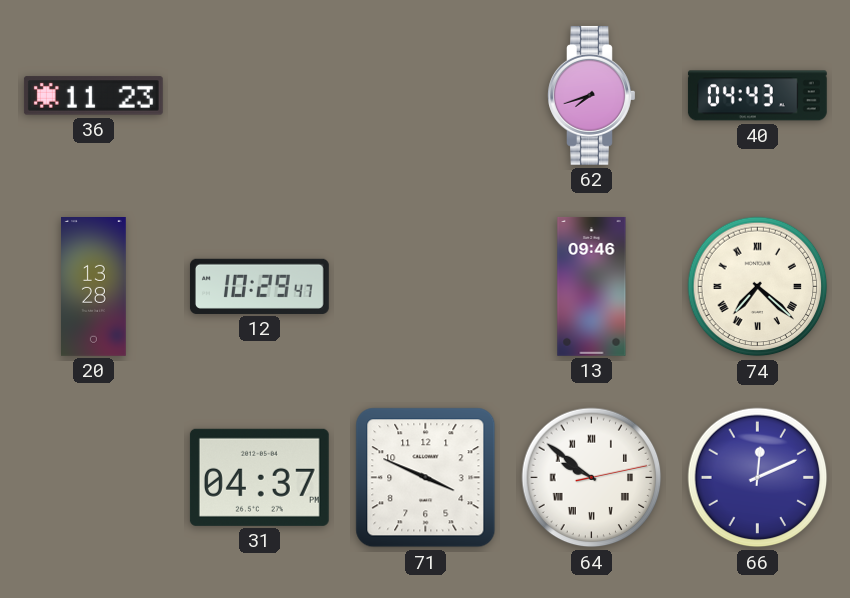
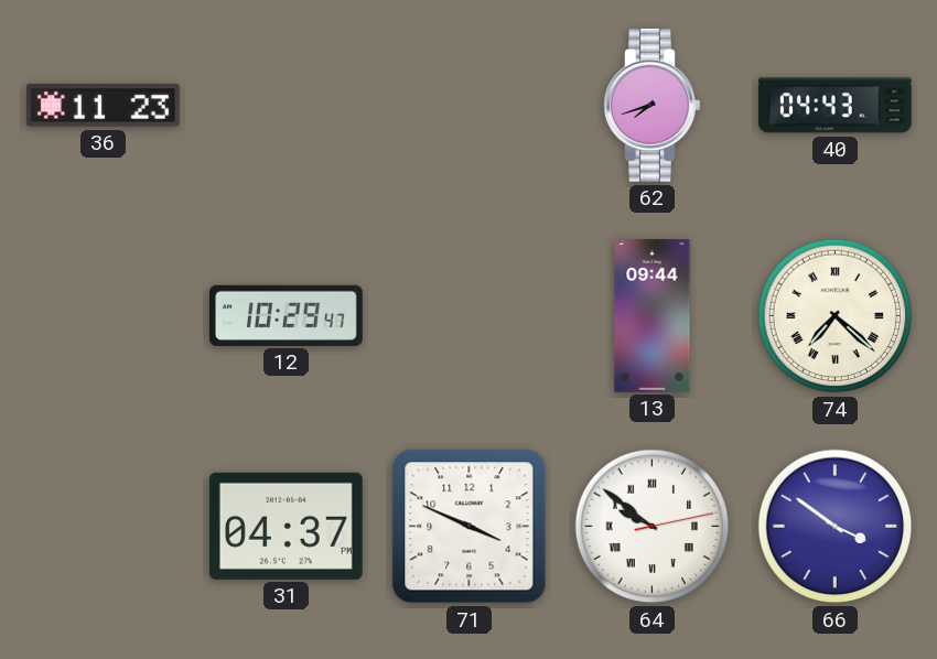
20: 13:28 -> none (94, 287)
13: 09:46 -> 09:44 (653, 315)
66: 12:11 -> 3:51 (836, 527)
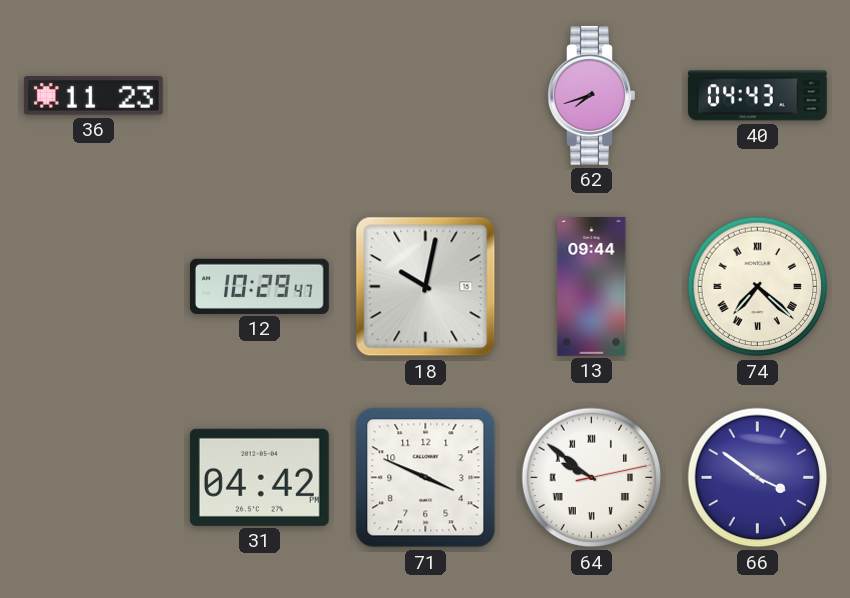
18: none -> 10:02 (426, 287)
31: 04:37 -> 04:42 (259, 477)
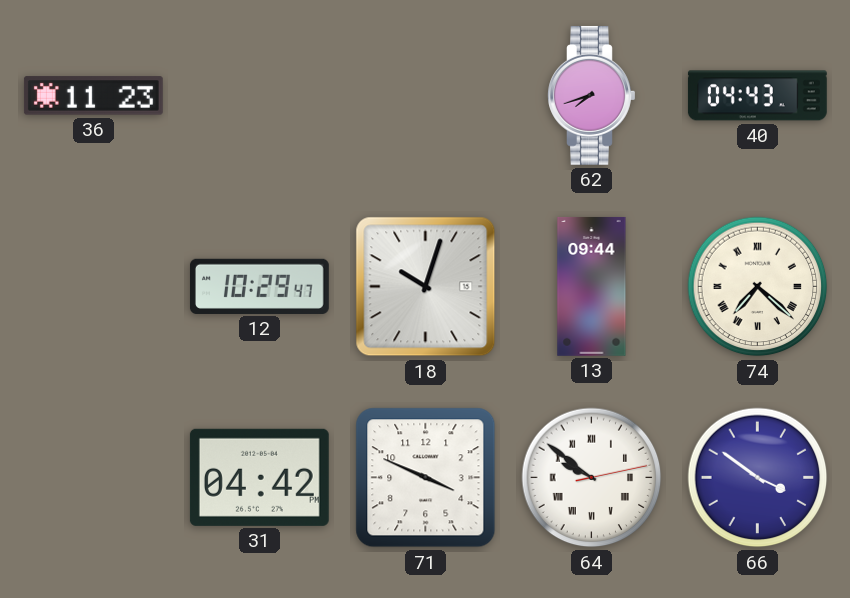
18: 10:02 -> 10:03 (426, 287)
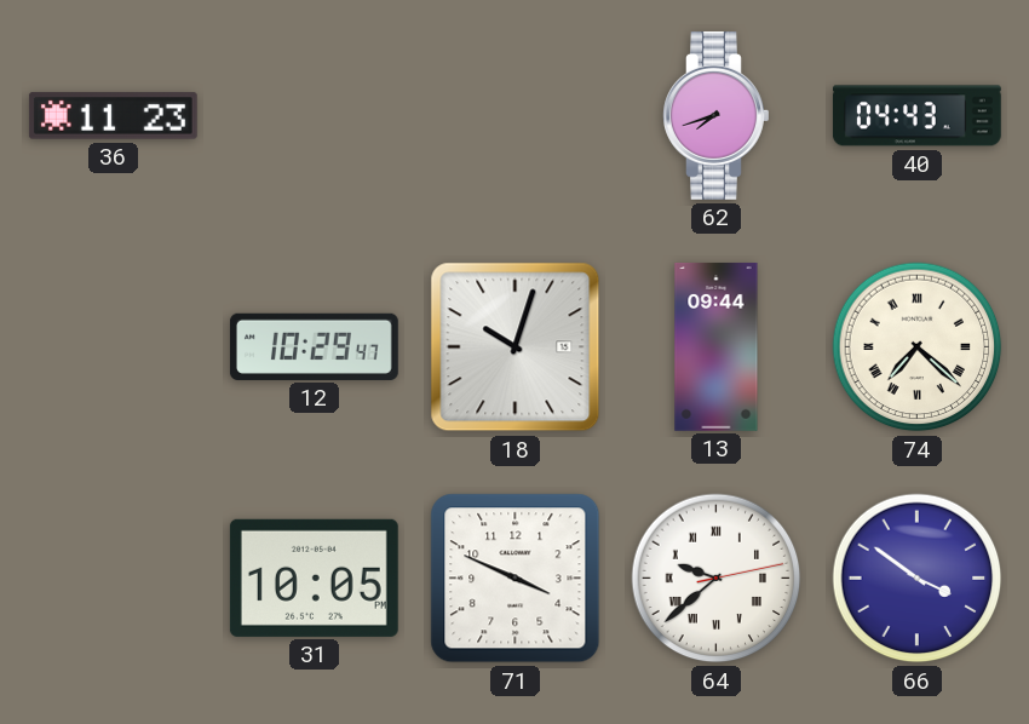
31: 04:42 -> 10:05 (314, 578)
64: 9:51 -> 9:38 (717, 579)
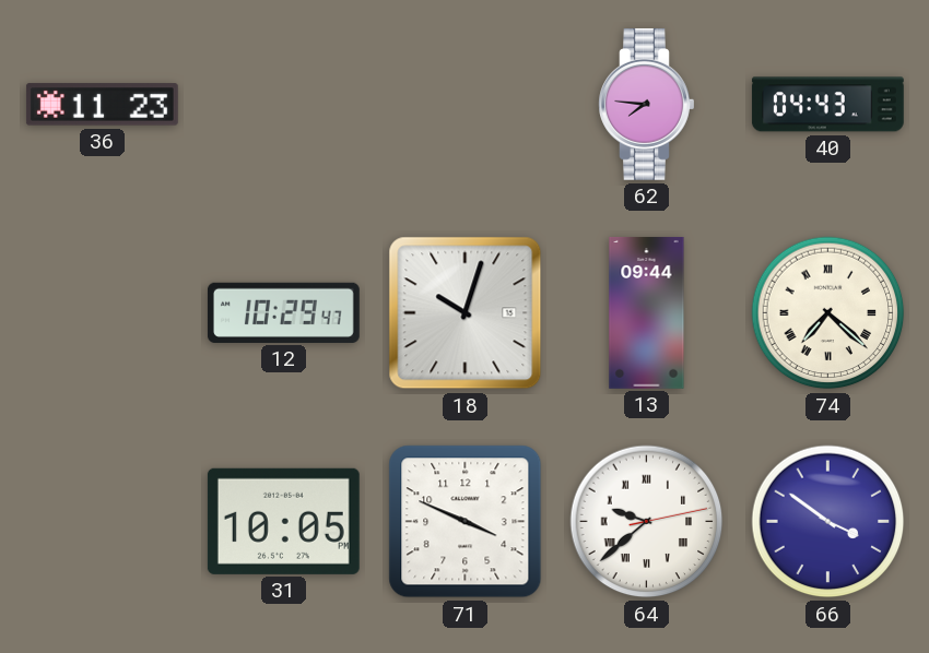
62: 7:42 -> 7:46 (647, 104)
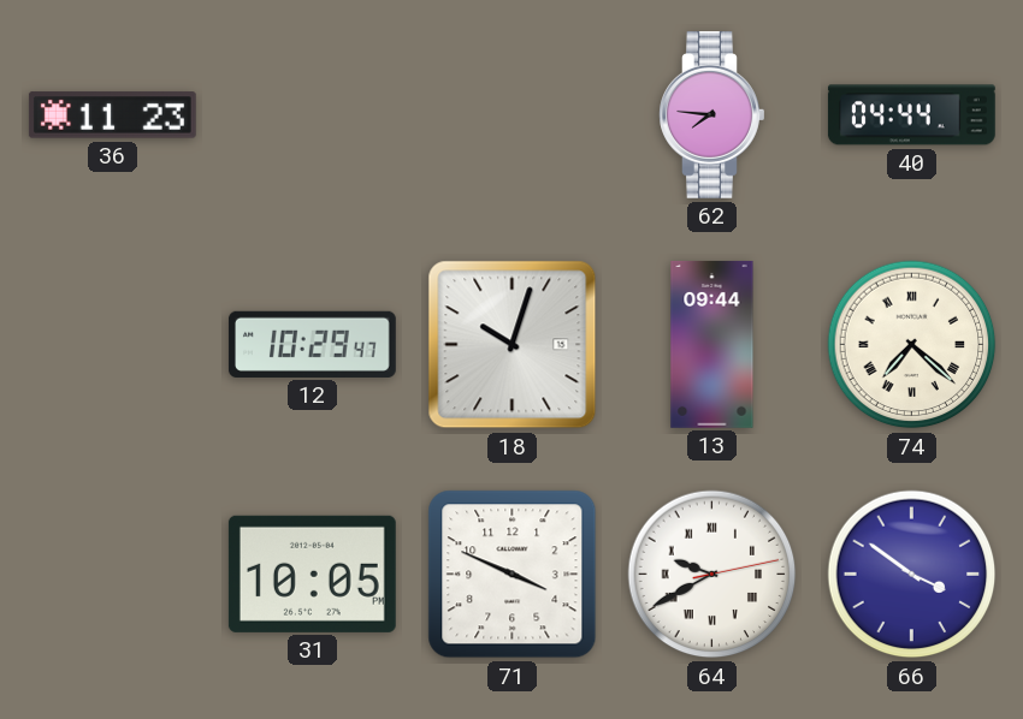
40: 04:43 -> 04:44 (911, 115)
64: 9:38 -> 9:40 (712, 575)
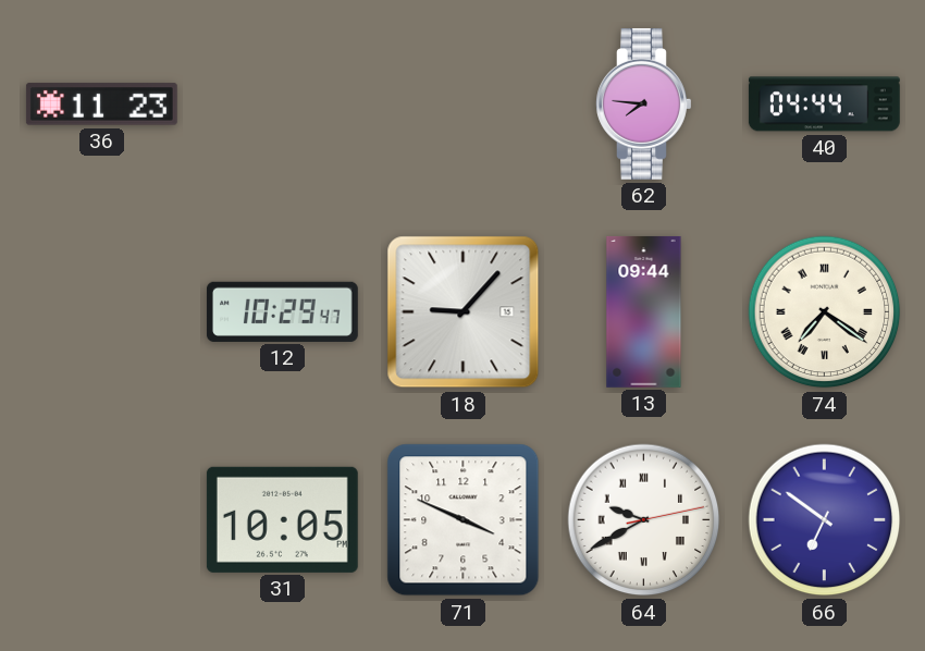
18: 10:03 -> 9:07 (464, 312)
74: 7:22 -> 7:21 (825, 312)
66: 3:51 -> 6:51 (825, 520)
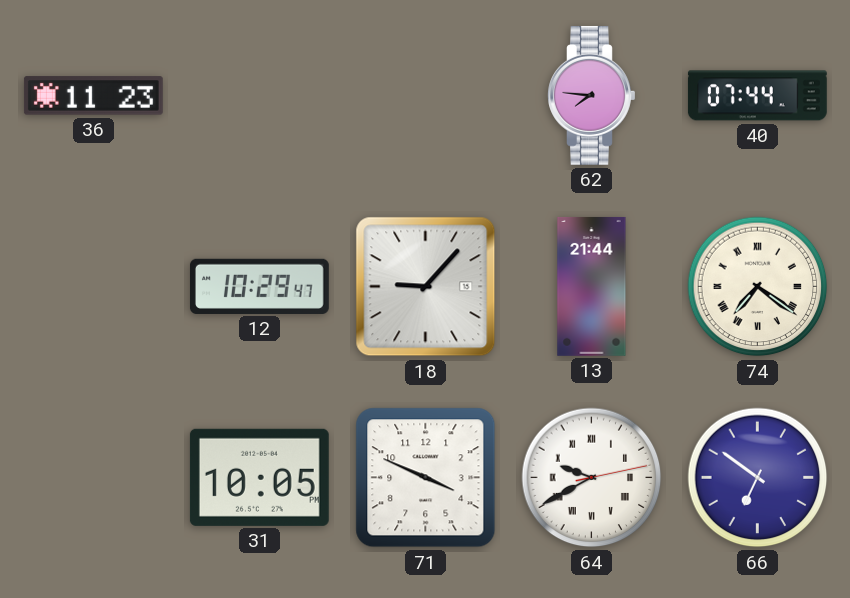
40: 04:44 -> 07:44 (757, 96)
13: 09:44 -> 21:44 (592, 286)
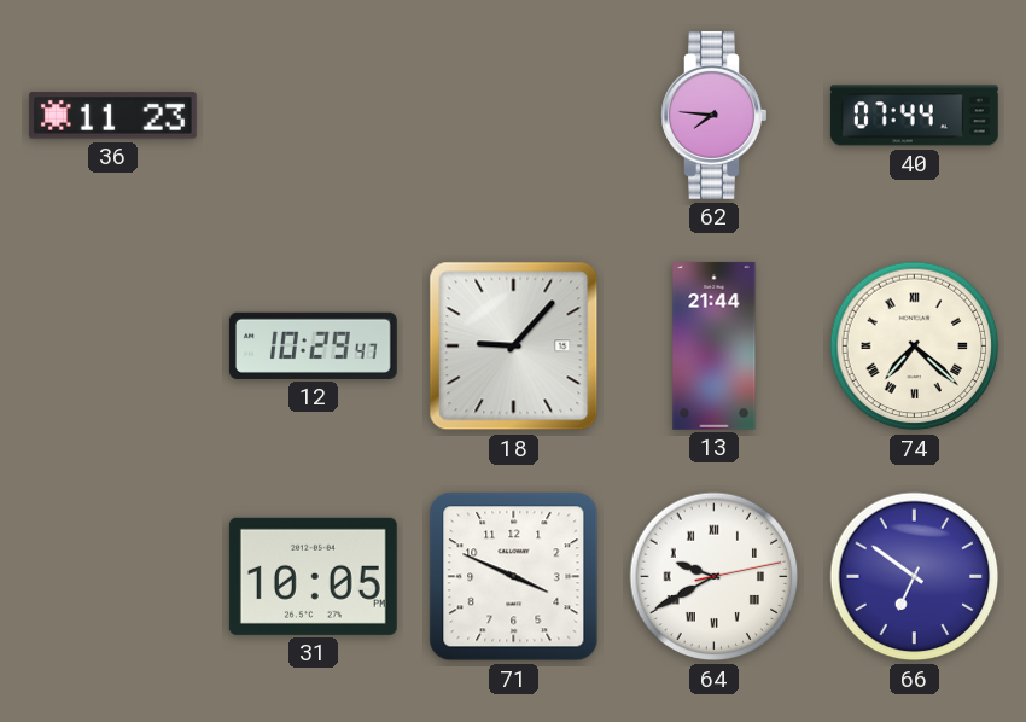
74: 7:21 -> 7:22 (915, 347)
